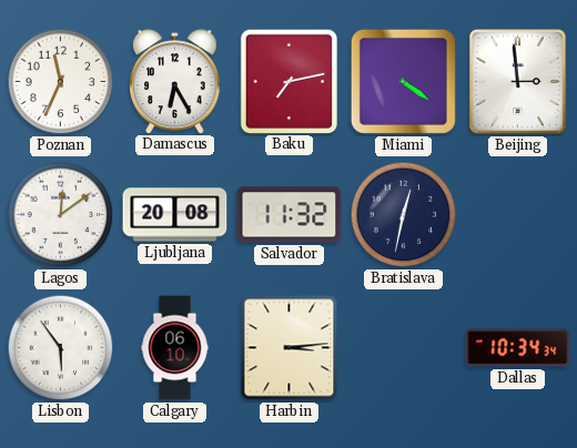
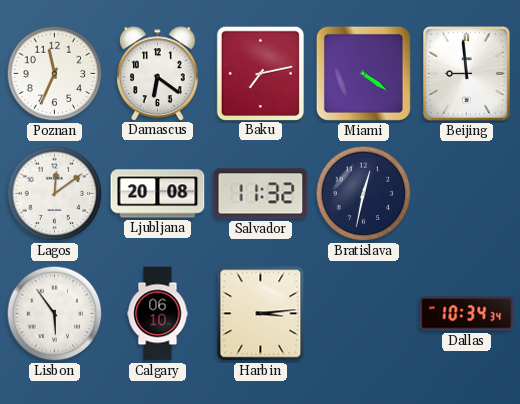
Damascus: 6:25 -> 6:21 (158, 73)
Beijing: 2:59 -> 8:59 (467, 74)
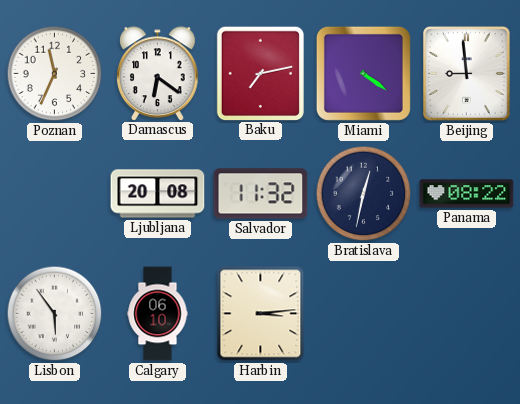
Lagos: 12:09 -> none (55, 194)
Panama: none -> 08:22 (467, 194)
Dallas: 10:34 -> none (467, 314)
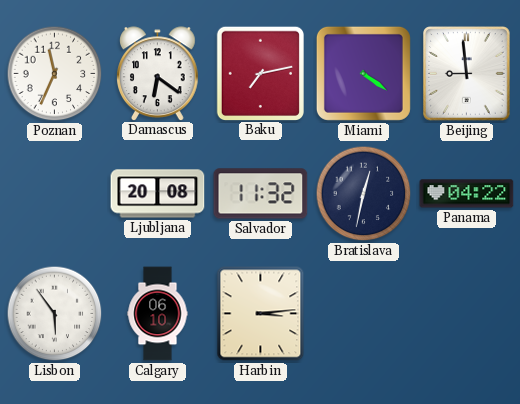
Panama: 08:22 -> 04:22 (467, 194)
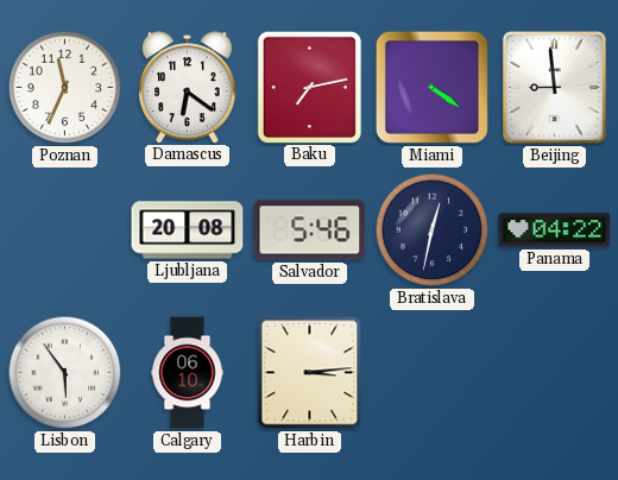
Salvador: 11:32 -> 5:46 (310, 230)
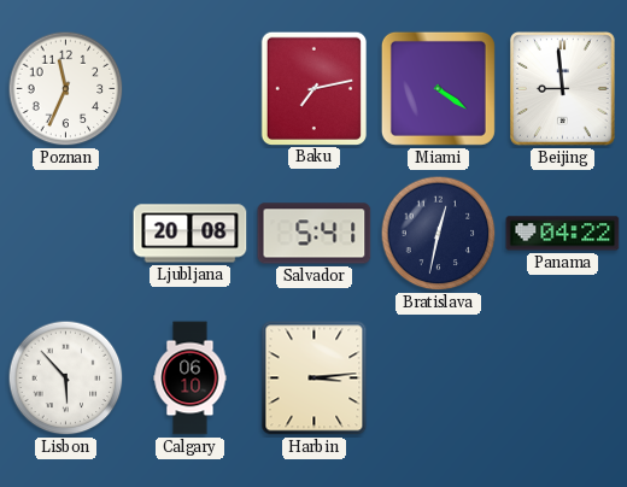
Damascus: 6:21 -> none (188, 87)
Salvador: 5:46 -> 5:41 (315, 234)
Lisbon: 5:54 -> 5:53 (66, 379)
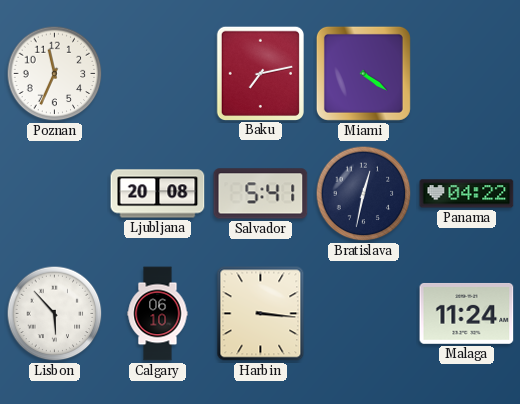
Beijing: 8:59 -> none (563, 89)
Harbin: 3:14 -> 3:16 (261, 314)
Malaga: none -> 11:24 (467, 313)
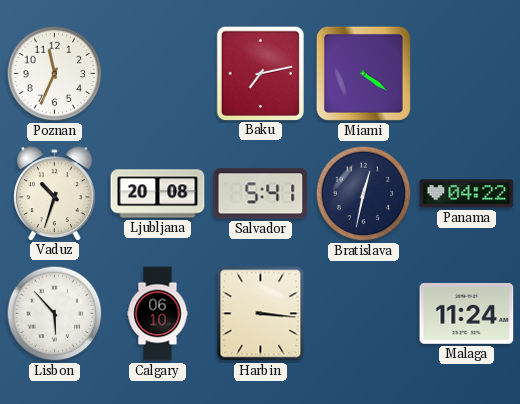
Vaduz: none -> 10:33 (55, 193)
